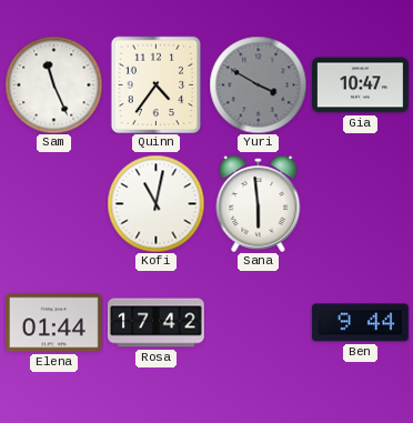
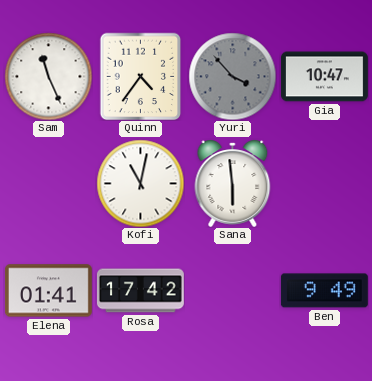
Yuri: 3:50 -> 3:53 (232, 76)
Elena: 01:44 -> 01:41 (48, 291)
Ben: 9:44 -> 9:49 (324, 291)
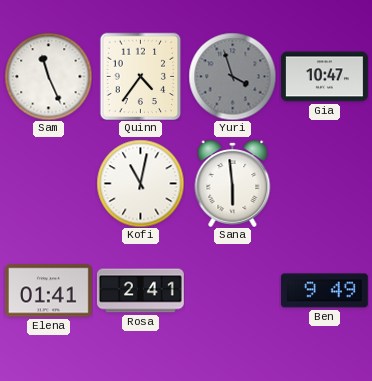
Yuri: 3:53 -> 3:57 (232, 76)
Rosa: 17:42 -> 2:41 (140, 291)
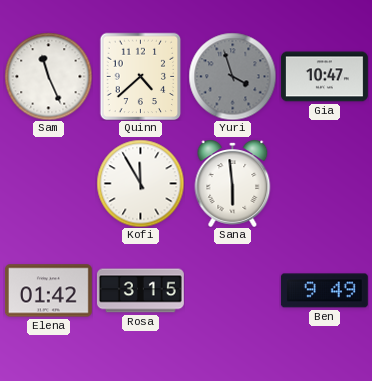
Quinn: 4:36 -> 4:38 (141, 76)
Kofi: 11:02 -> 11:55 (140, 183)
Elena: 01:41 -> 01:42 (48, 291)
Rosa: 2:41 -> 3:15 (140, 291)
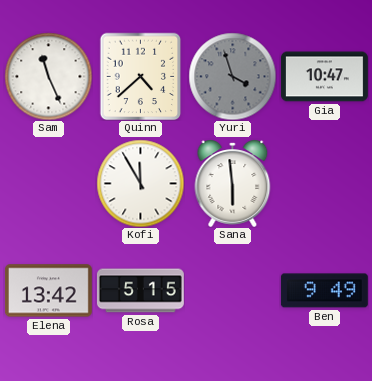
Elena: 01:42 -> 13:42 (48, 291)
Rosa: 3:15 -> 5:15 (140, 291)
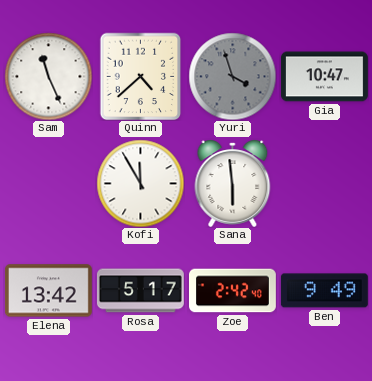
Rosa: 5:15 -> 5:17 (140, 291)
Zoe: none -> 2:42 (233, 291)
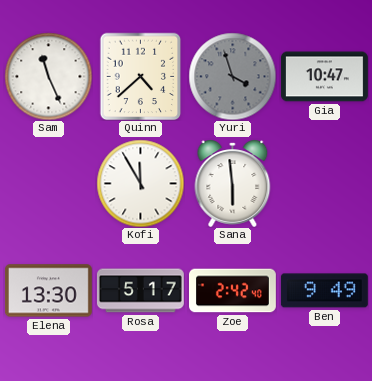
Elena: 13:42 -> 13:30 (48, 291)
